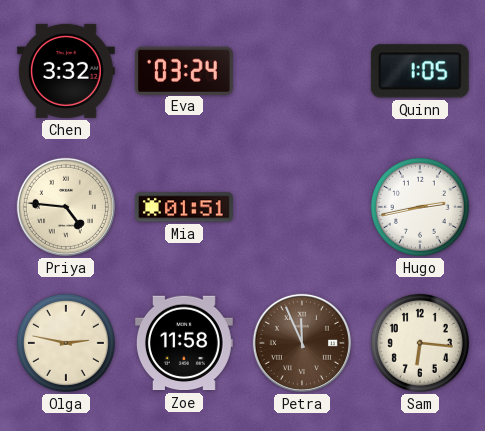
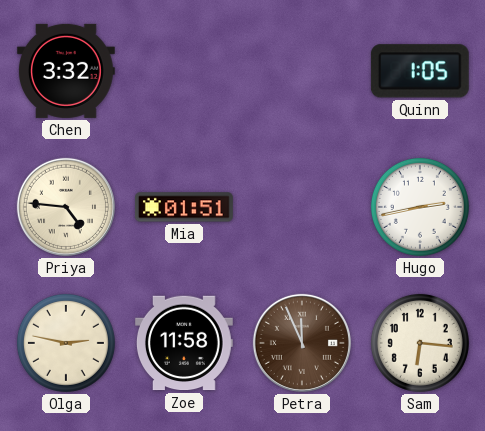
Eva: 03:24 -> none (184, 70)
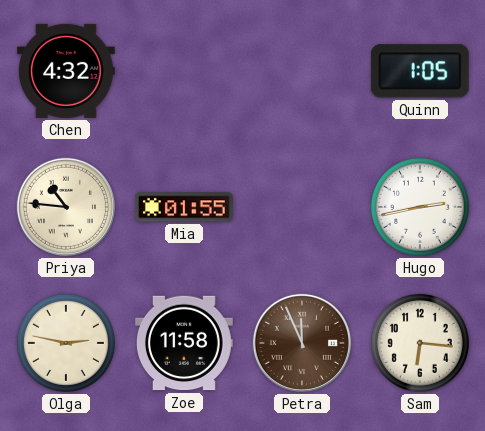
Chen: 3:32 -> 4:32 (66, 71)
Priya: 4:46 -> 10:46 (66, 207)
Mia: 01:51 -> 01:55 (184, 207)
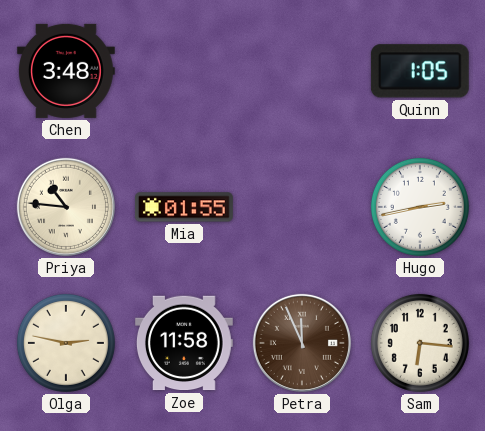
Chen: 4:32 -> 3:48 (66, 71)
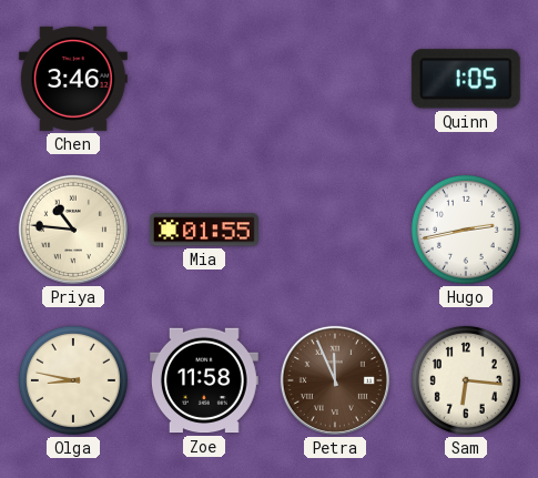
Chen: 3:48 -> 3:46 (73, 79)
Olga: 2:47 -> 8:47 (73, 380)
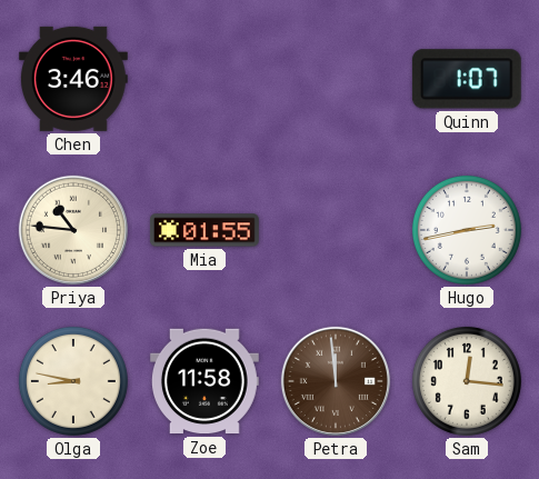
Quinn: 1:05 -> 1:07 (467, 79)
Petra: 11:56 -> 11:59 (336, 381)
Sam: 6:16 -> 12:16 (467, 381)
